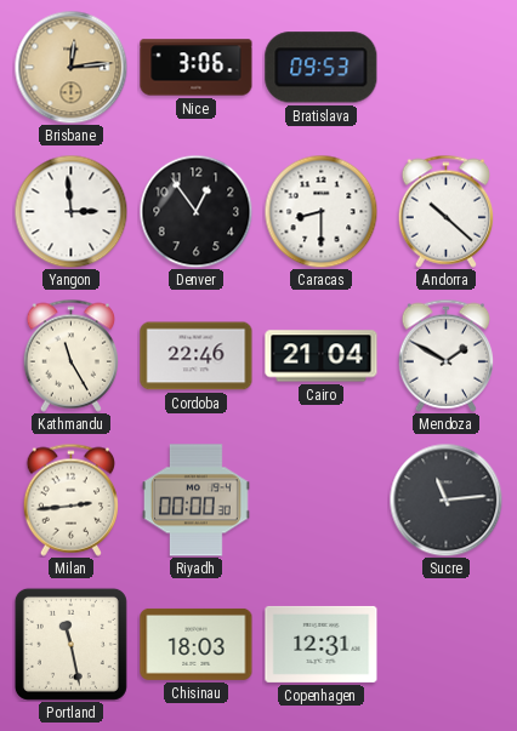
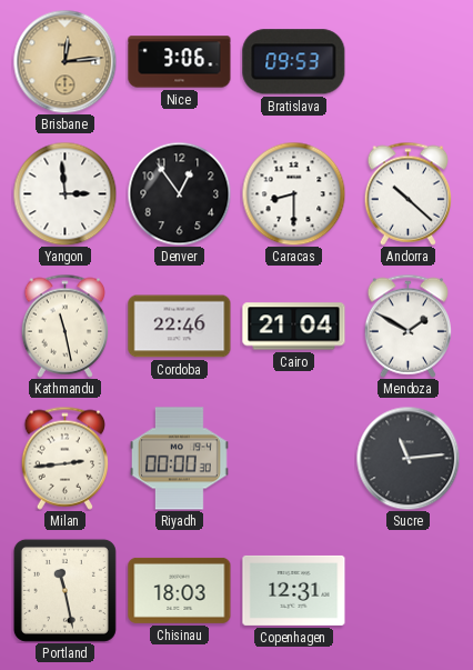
Kathmandu: 11:25 -> 11:28 (64, 326)
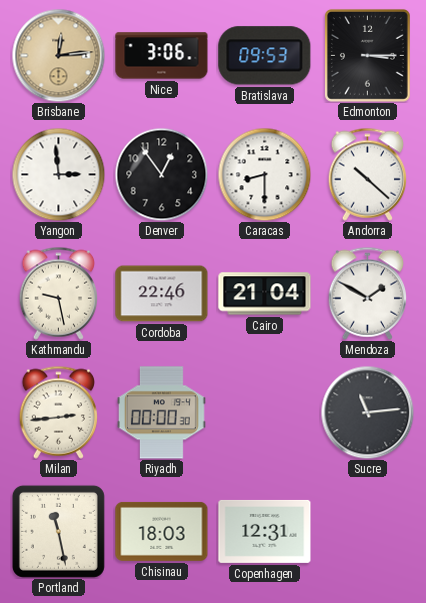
Edmonton: none -> 3:15 (367, 55)
Kathmandu: 11:28 -> 9:28 (58, 293)
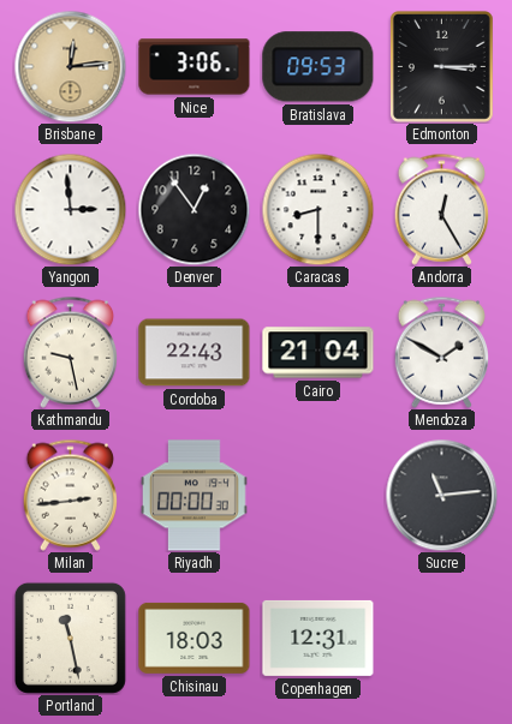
Andorra: 10:22 -> 12:25 (441, 209)
Cordoba: 22:46 -> 22:43 (195, 353)
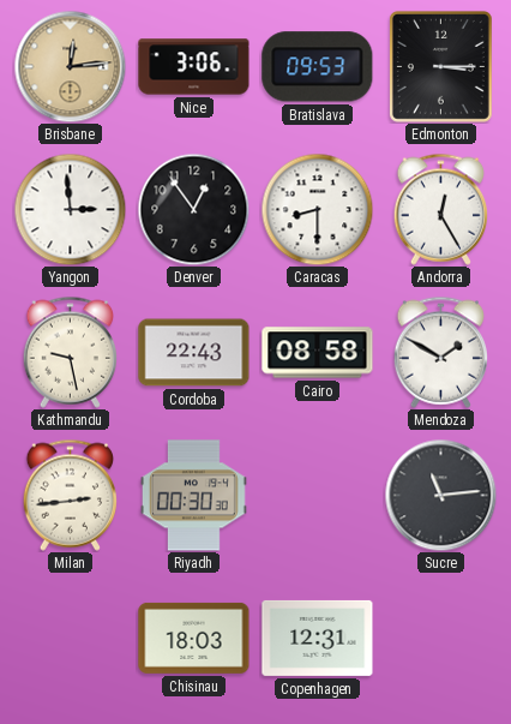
Cairo: 21:04 -> 08:58 (318, 353)
Riyadh: 00:00 -> 00:30 (193, 496)
Portland: 11:28 -> none (70, 638)
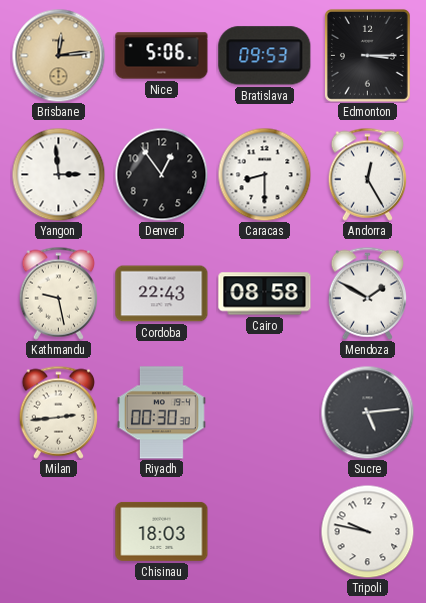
Nice: 3:06 -> 5:06 (162, 56)
Sucre: 11:14 -> 5:14 (367, 412)
Copenhagen: 12:31 -> none (318, 638)
Tripoli: none -> 9:47 (367, 531)
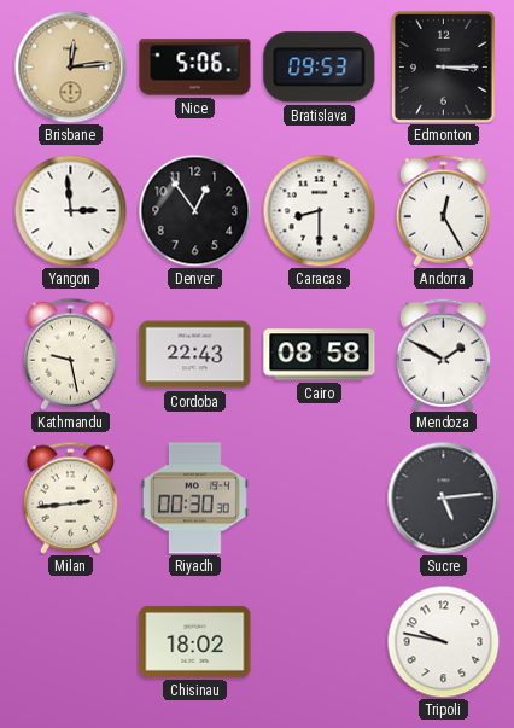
Chisinau: 18:03 -> 18:02 (195, 641)
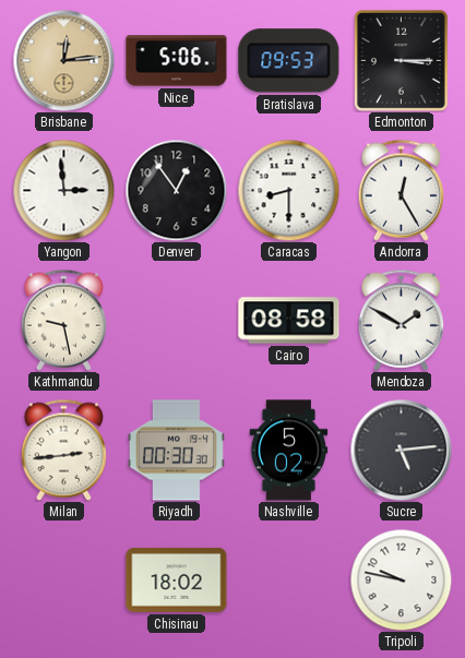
Cordoba: 22:43 -> none (195, 355)
Nashville: none -> 5:02 (289, 451)
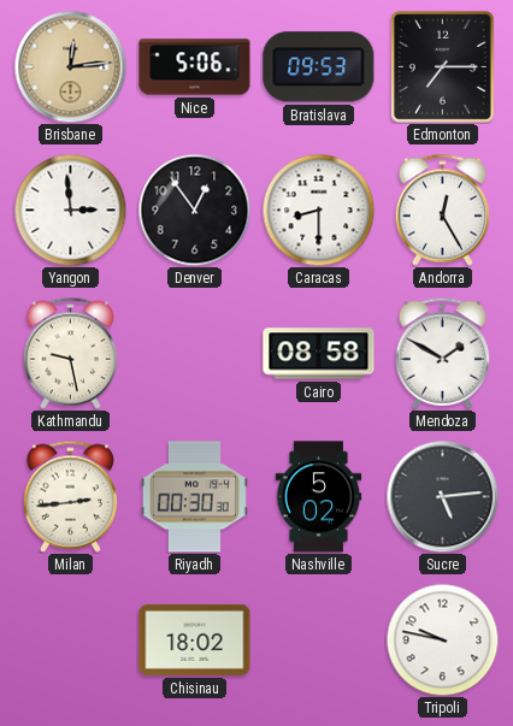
Edmonton: 3:15 -> 7:15 (442, 66)
